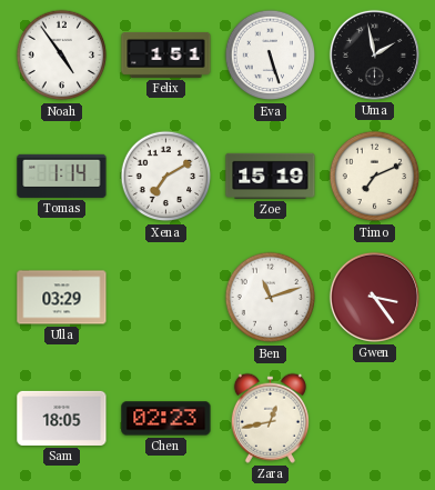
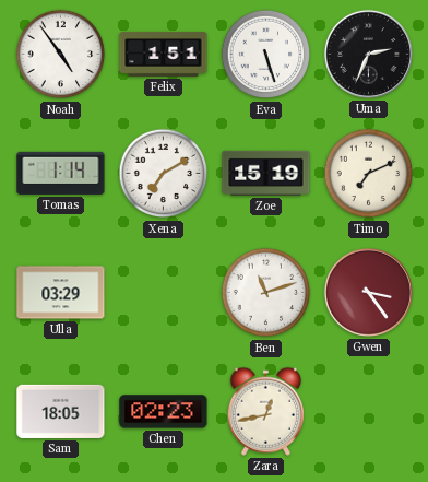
Uma: 1:58 -> 2:34 (368, 54)
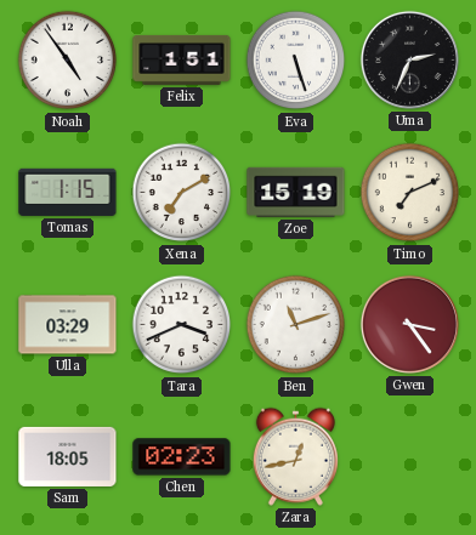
Tomas: 1:14 -> 1:15 (68, 192)
Tara: none -> 3:41 (182, 325)
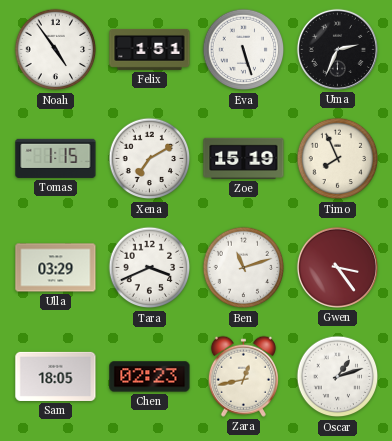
Timo: 7:11 -> 7:56 (338, 159)
Oscar: none -> 1:12 (338, 377)
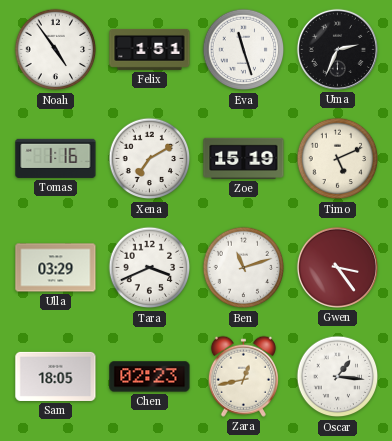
Eva: 5:27 -> 11:27 (244, 50)
Tomas: 1:15 -> 1:16 (56, 158)
Timo: 7:56 -> 5:11 (338, 159)
Oscar: 1:12 -> 1:16 (338, 377)
